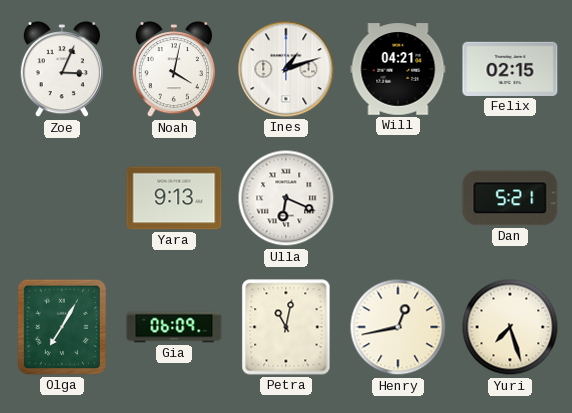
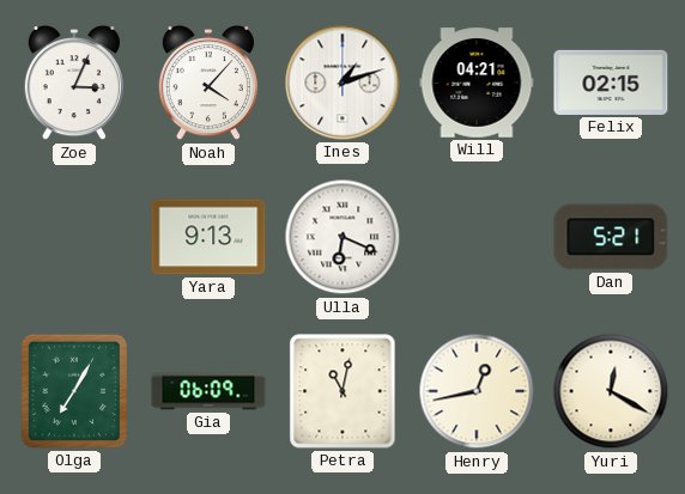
Noah: 4:02 -> 4:07 (208, 84)
Yuri: 7:27 -> 12:20 (611, 391)
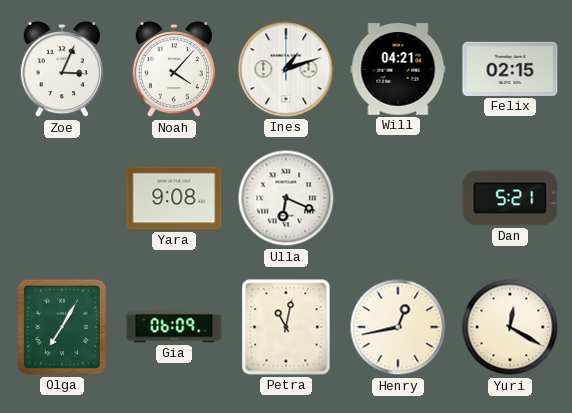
Yara: 9:13 -> 9:08 (174, 198)
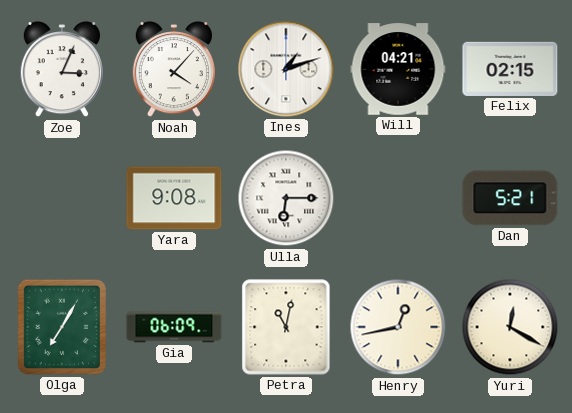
Ulla: 6:19 -> 6:15 (286, 198)
